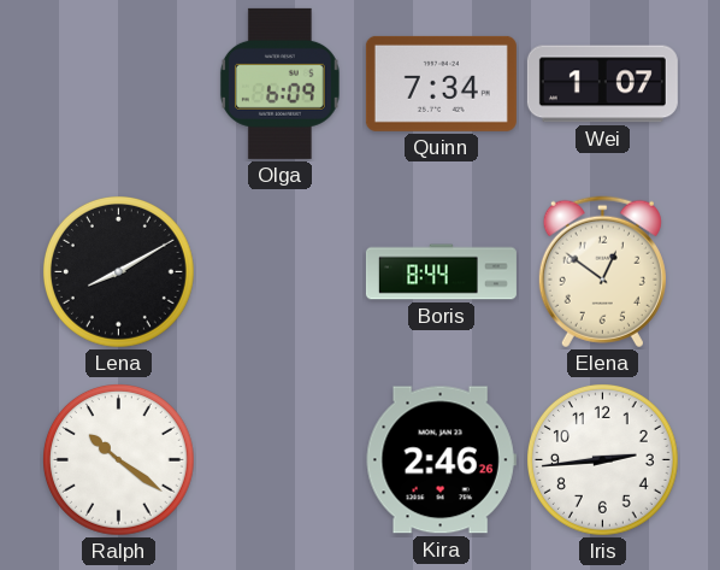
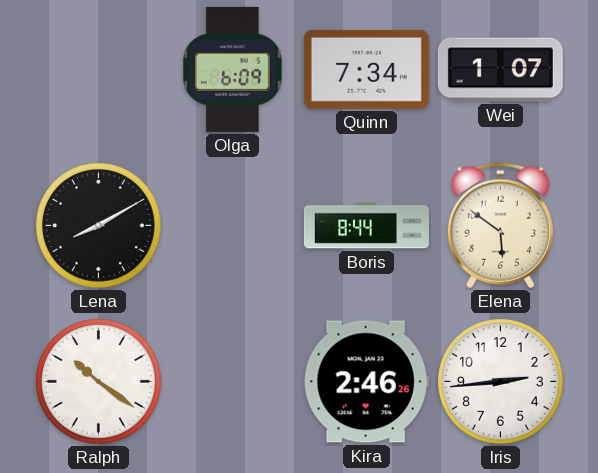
Elena: 12:51 -> 5:51 (500, 226)
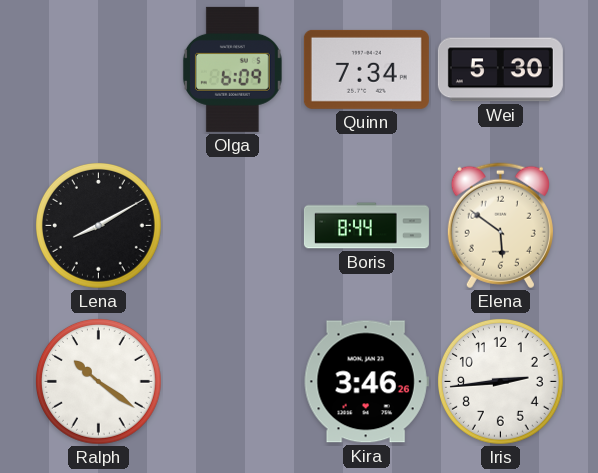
Wei: 1:07 -> 5:30 (500, 70)
Kira: 2:46 -> 3:46 (366, 382)
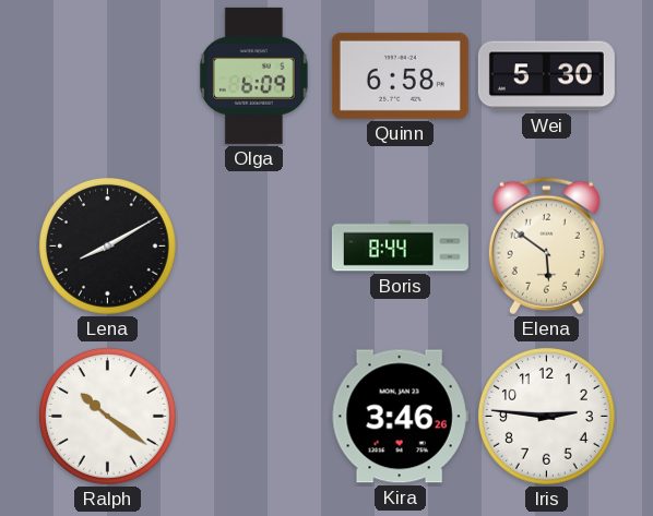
Quinn: 7:34 -> 6:58 (400, 75)
Iris: 2:44 -> 2:46 (547, 417)
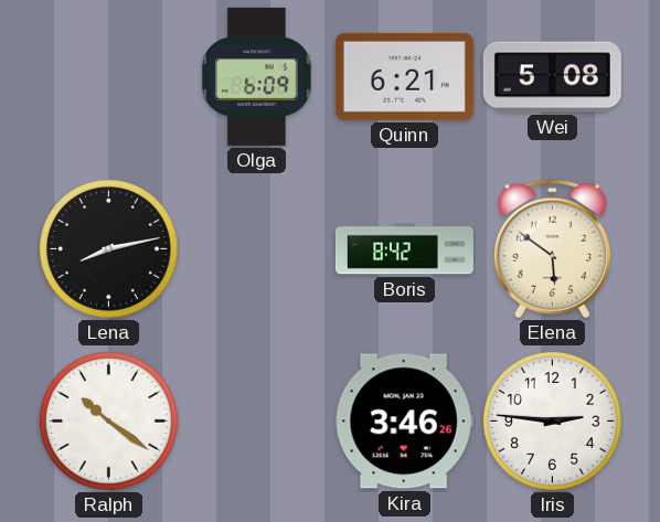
Quinn: 6:58 -> 6:21 (404, 76)
Wei: 5:30 -> 5:08 (552, 77)
Lena: 8:10 -> 8:13 (109, 249)
Boris: 8:44 -> 8:42 (404, 249)
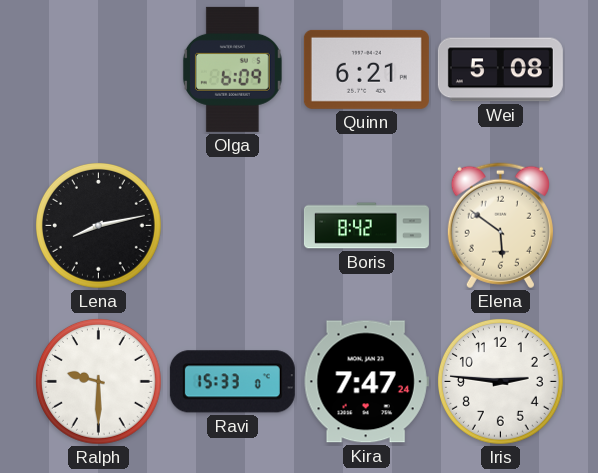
Ralph: 10:21 -> 9:30 (99, 382)
Ravi: none -> 15:33 (232, 382)
Kira: 3:46 -> 7:47 (366, 382)
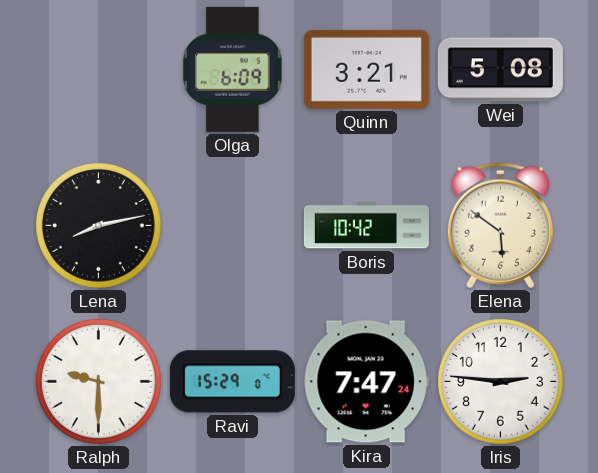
Quinn: 6:21 -> 3:21 (366, 69)
Boris: 8:42 -> 10:42 (366, 226)
Ravi: 15:33 -> 15:29 (232, 382)
